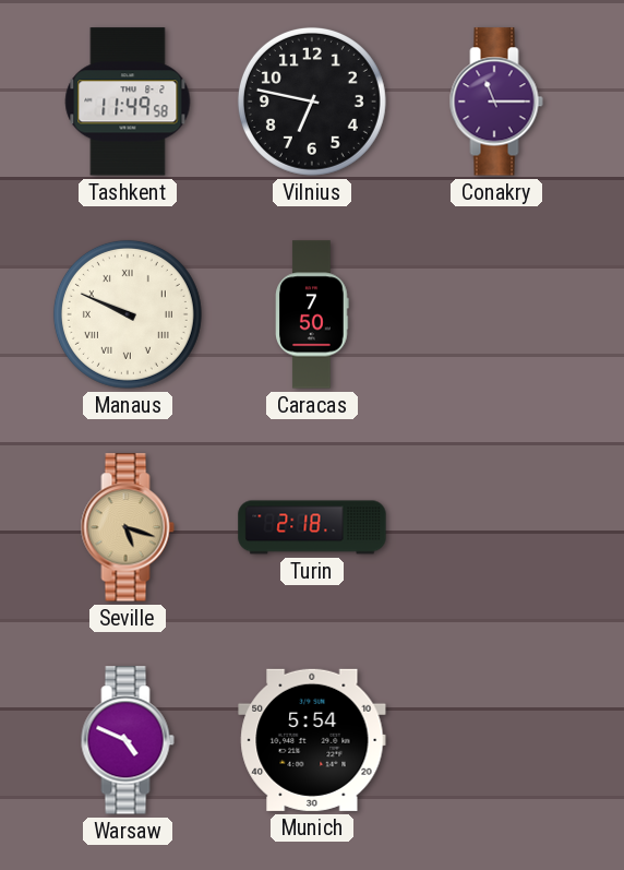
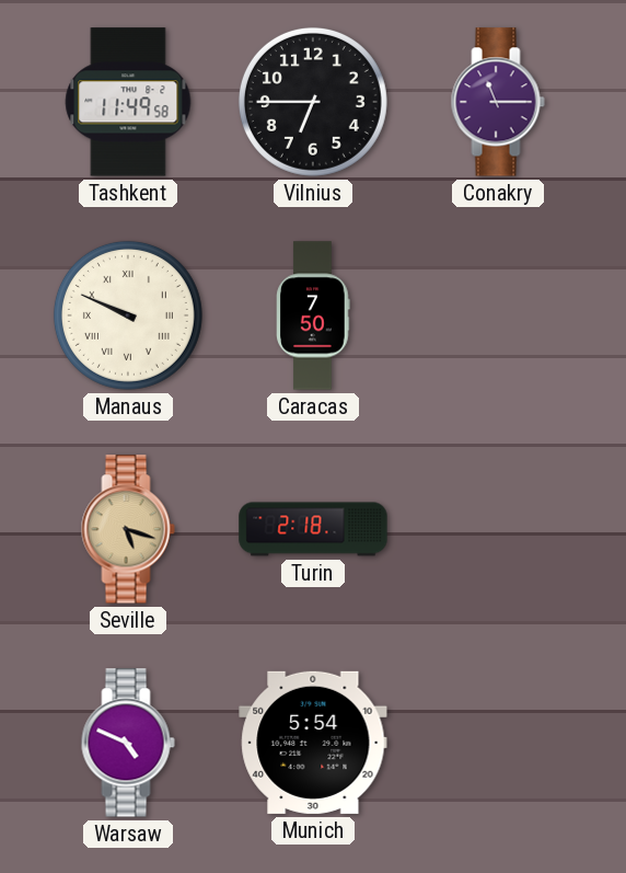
Vilnius: 6:47 -> 6:45 (313, 102)
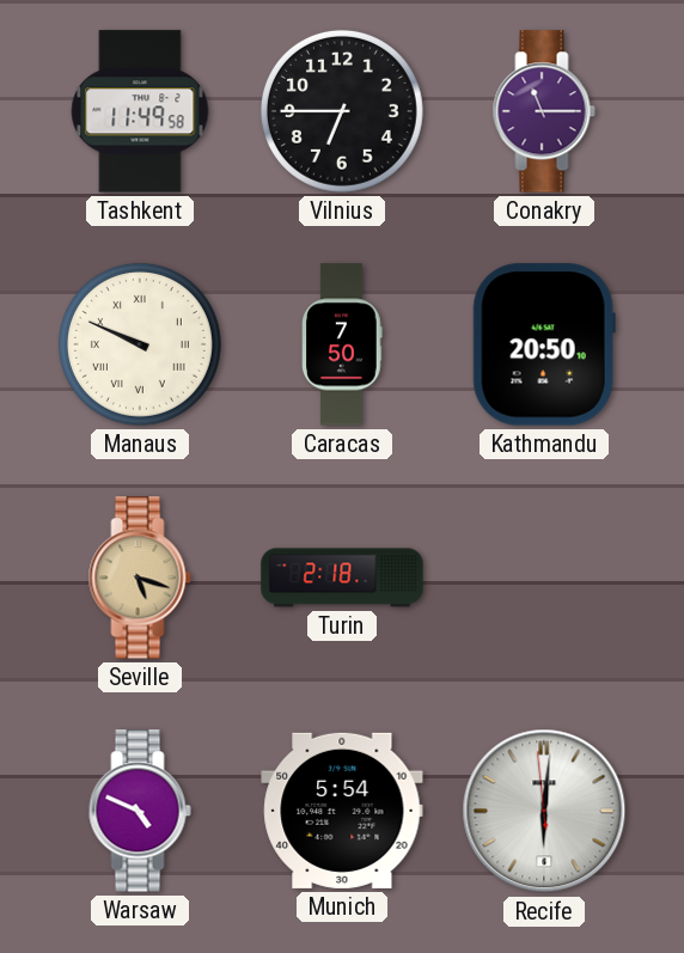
Kathmandu: none -> 20:50 (544, 344)
Recife: none -> 6:00 (544, 811)
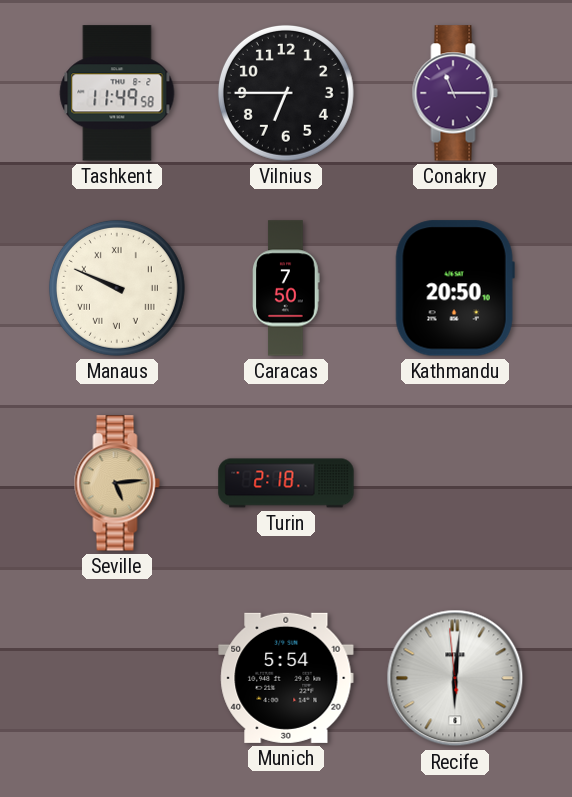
Seville: 5:18 -> 5:14 (117, 483)
Warsaw: 4:49 -> none (140, 811)
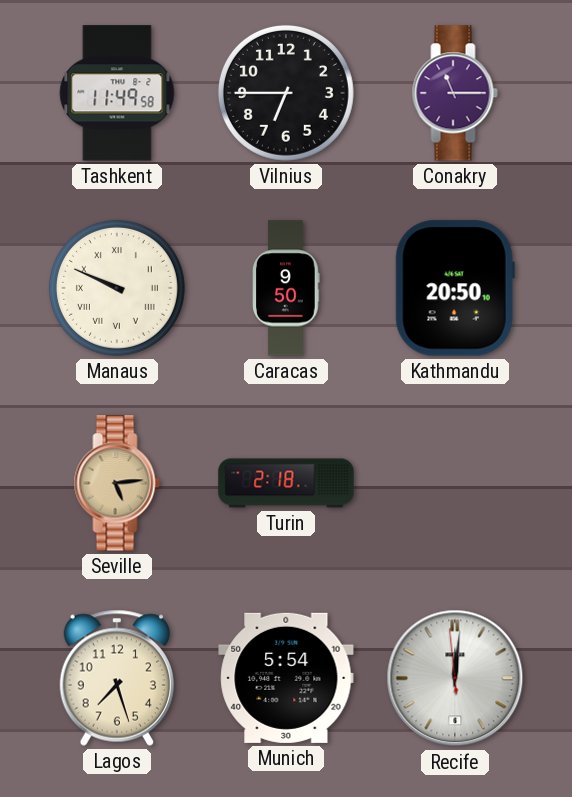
Caracas: 7:50 -> 9:50 (286, 288)
Lagos: none -> 7:27 (116, 678)
Recife: 6:00 -> 12:00 (455, 678)
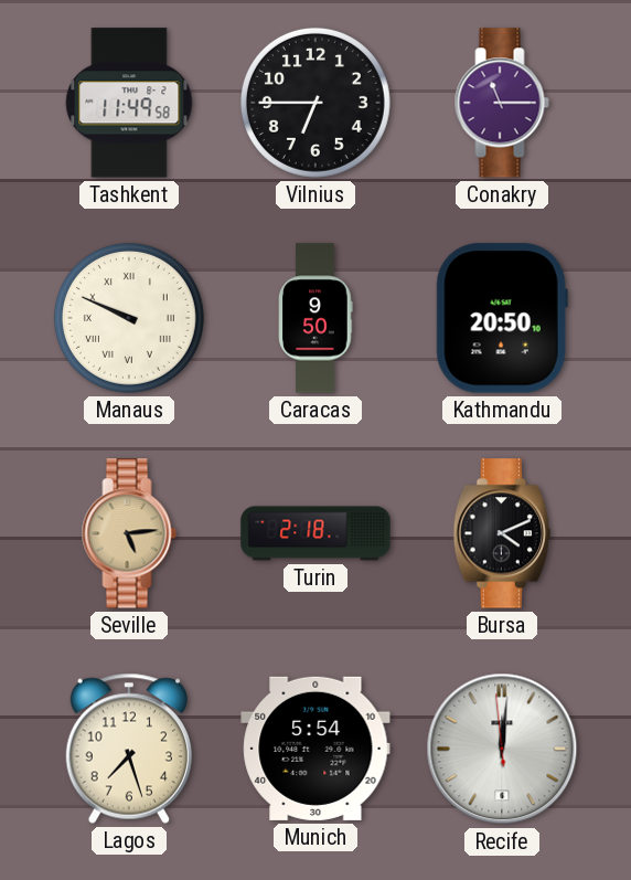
Bursa: none -> 4:11 (502, 533)
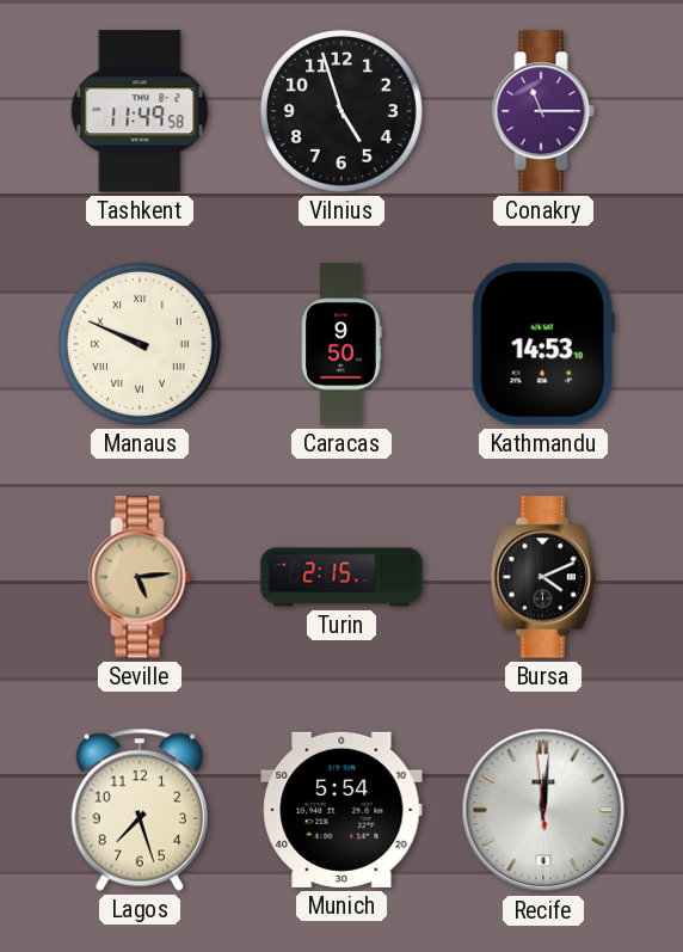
Vilnius: 6:45 -> 4:57 (341, 111)
Kathmandu: 20:50 -> 14:53 (543, 344)
Turin: 2:18 -> 2:15 (341, 577)
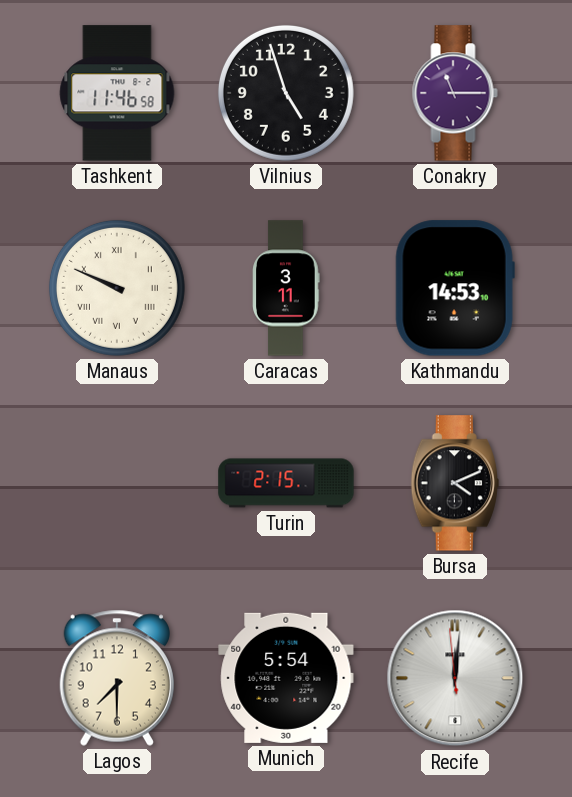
Tashkent: 11:49 -> 11:46 (117, 93)
Caracas: 9:50 -> 3:11 (286, 288)
Seville: 5:14 -> none (140, 577)
Lagos: 7:27 -> 7:30 (116, 678)
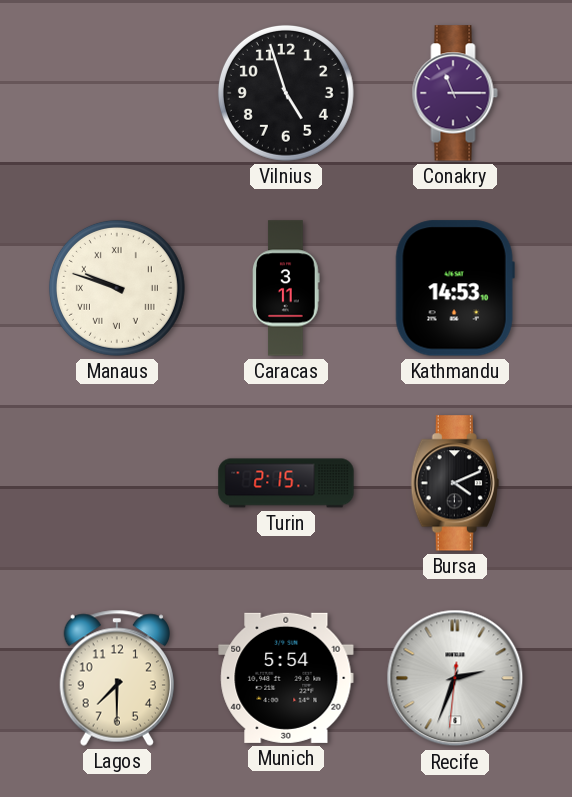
Tashkent: 11:46 -> none (117, 93)
Manaus: 9:49 -> 9:48 (117, 288)
Recife: 12:00 -> 2:33 (455, 678)
